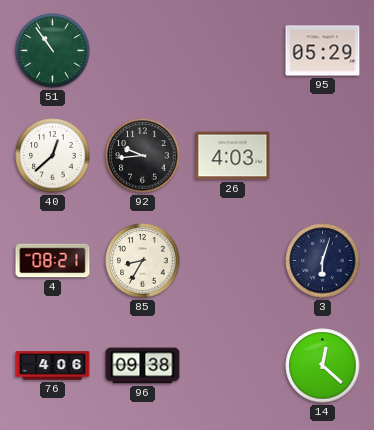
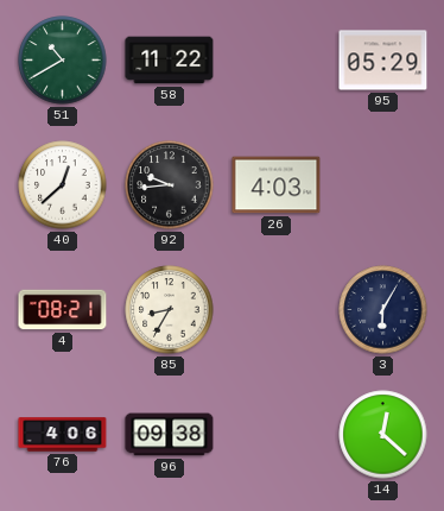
51: 10:54 -> 10:40 (63, 61)
58: none -> 11:22 (170, 61)
3: 6:03 -> 6:05 (383, 310)
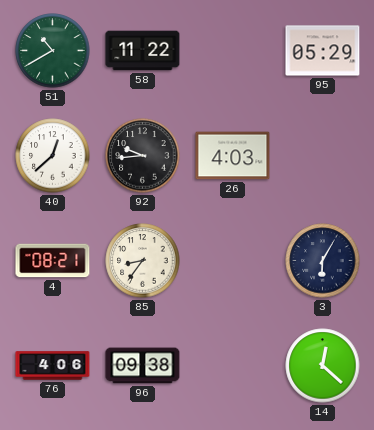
85: 8:35 -> 8:36 (143, 261)
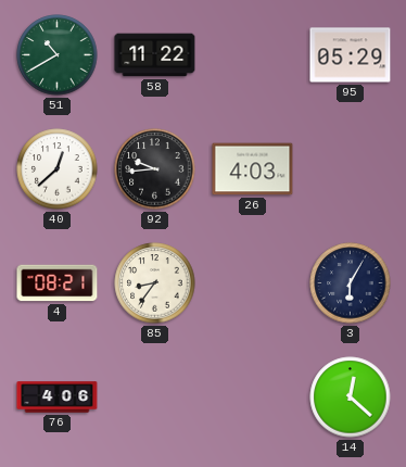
96: 09:38 -> none (143, 366)
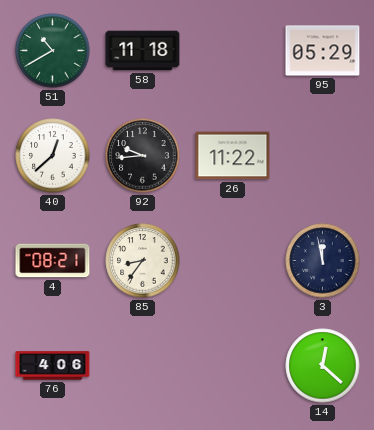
58: 11:22 -> 11:18 (143, 51)
26: 4:03 -> 11:22 (233, 156)
3: 6:05 -> 11:58 (323, 261)
